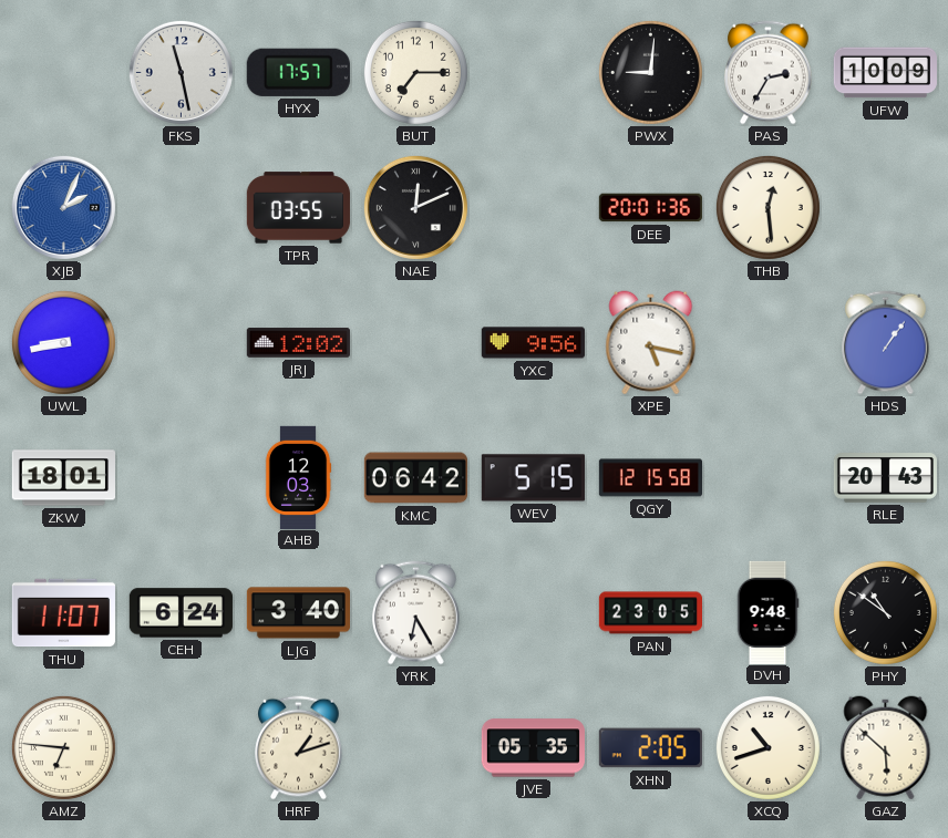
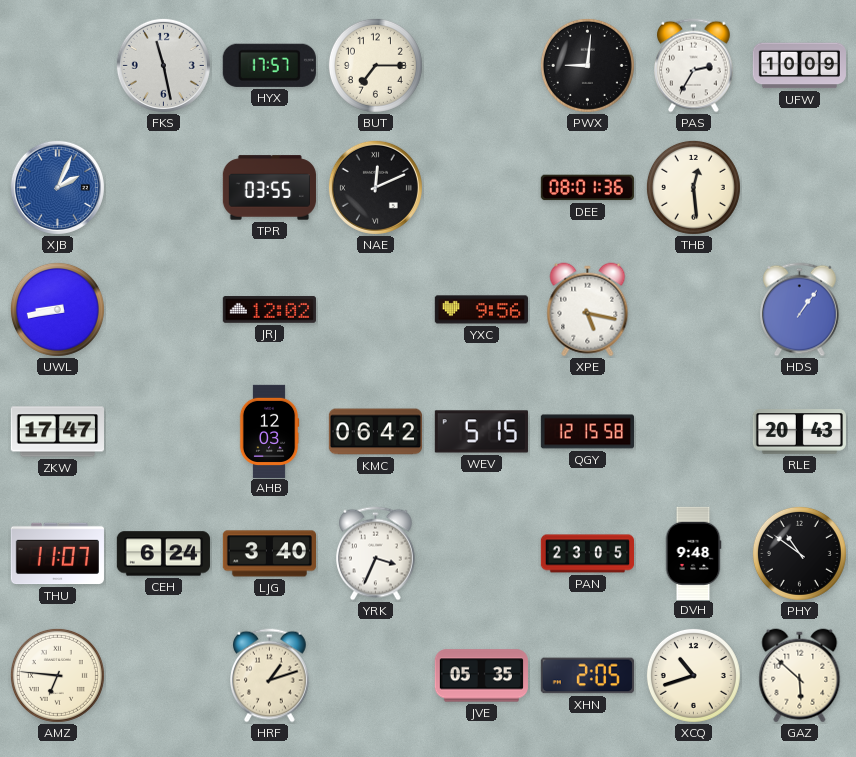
DEE: 20:01 -> 08:01 (587, 188)
ZKW: 18:01 -> 17:47 (57, 432)
YRK: 6:25 -> 3:34 (376, 554)
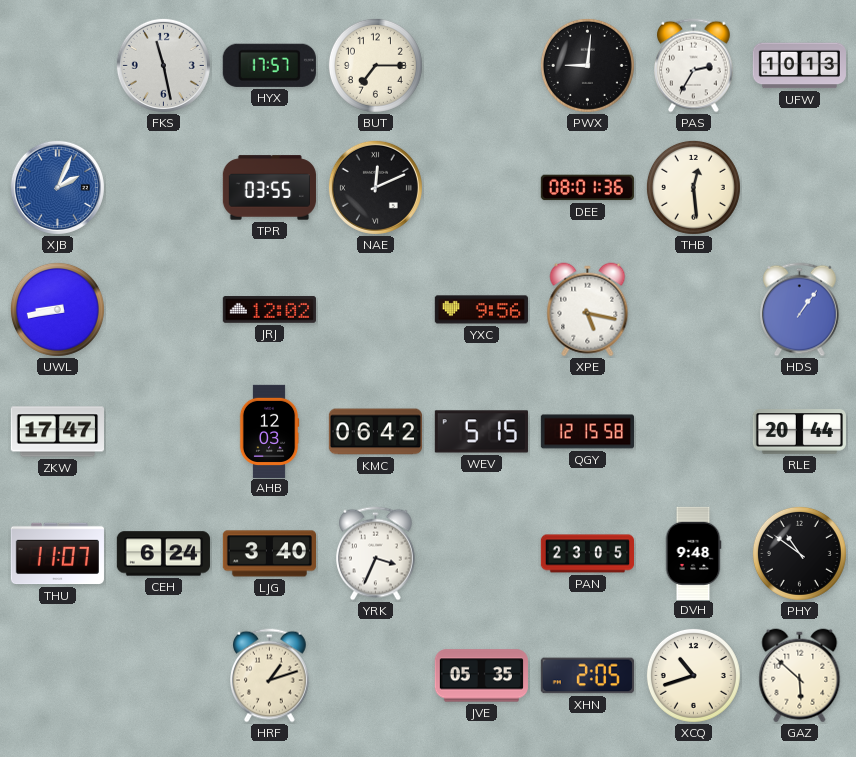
UFW: 10:09 -> 10:13 (799, 66)
RLE: 20:43 -> 20:44 (799, 432)
AMZ: 6:46 -> none (57, 675)
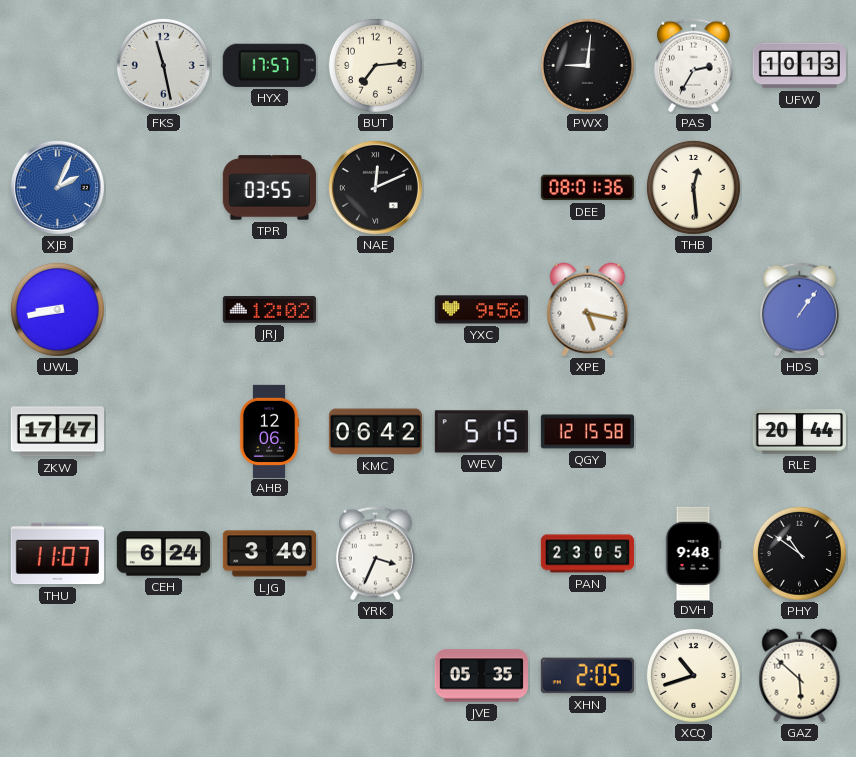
BUT: 7:15 -> 7:14 (375, 65)
AHB: 12:03 -> 12:06 (269, 431)
HRF: 1:12 -> none (270, 676)
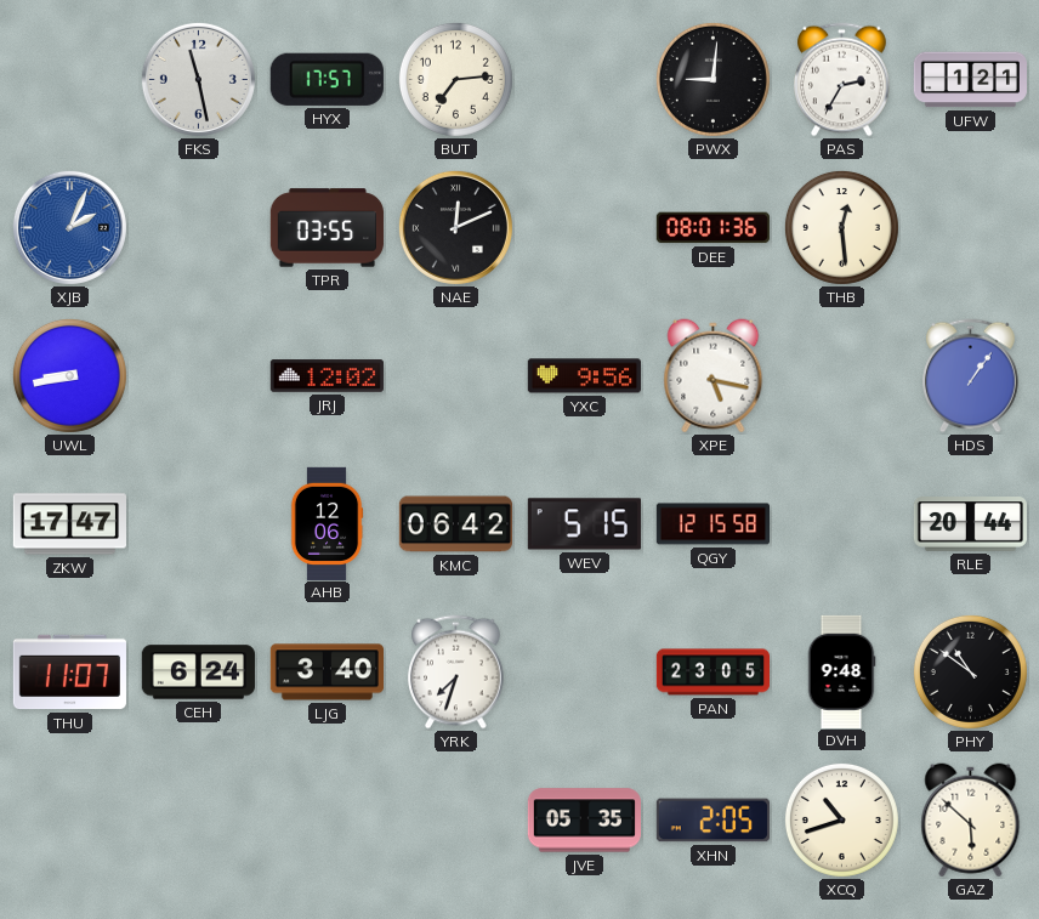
UFW: 10:13 -> 1:21 (970, 80)
YRK: 3:34 -> 7:33 (456, 673)
